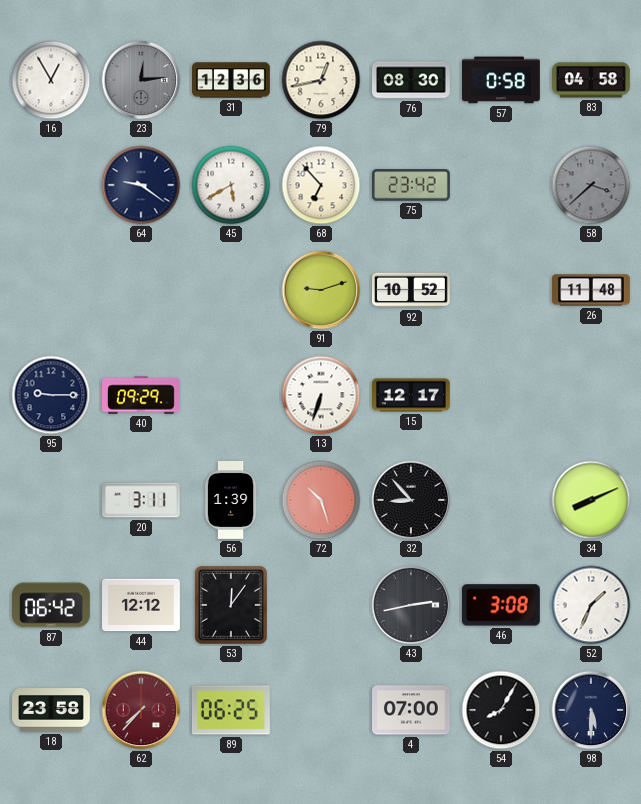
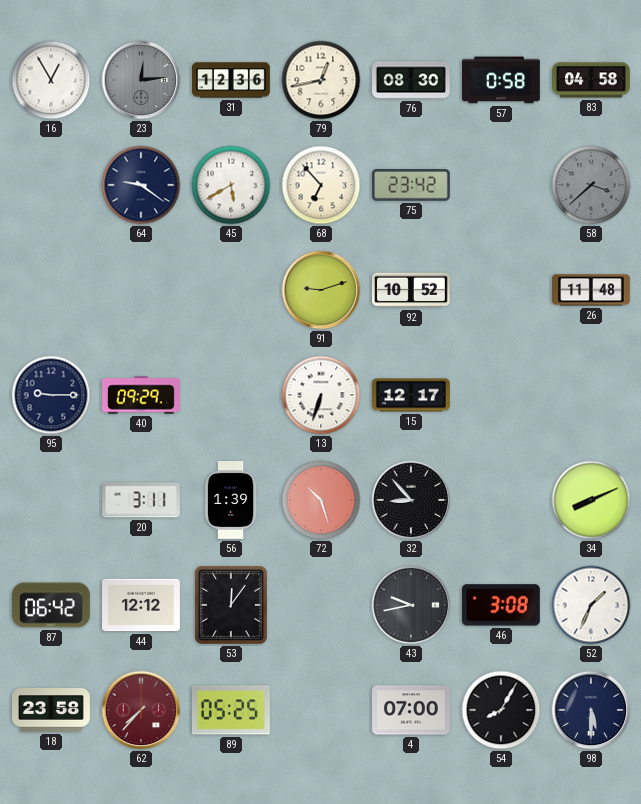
43: 2:43 -> 9:43 (411, 605)
89: 06:25 -> 05:25 (231, 710)
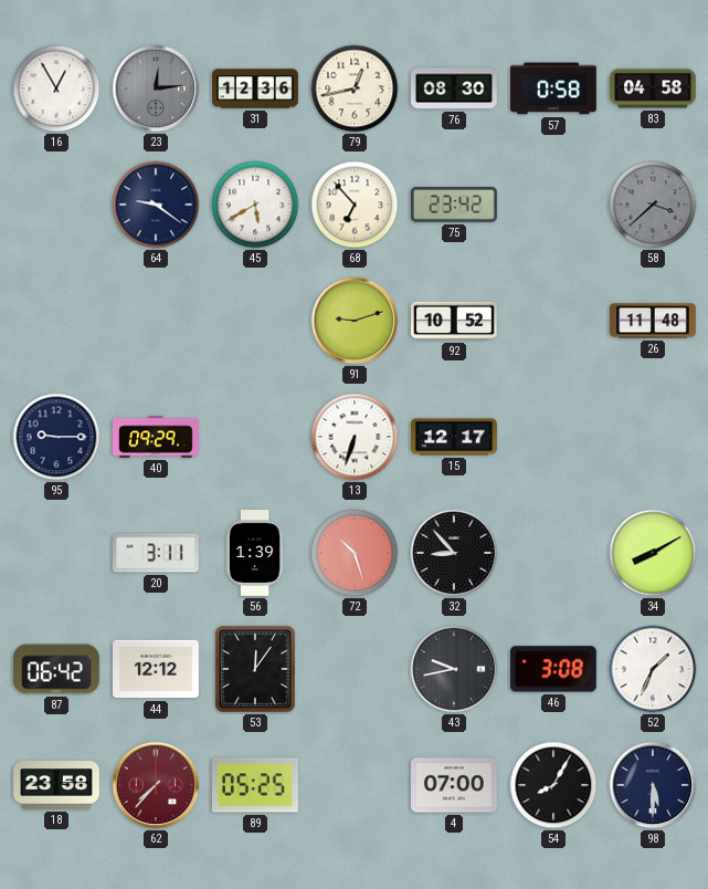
34: 8:11 -> 8:10 (653, 553)
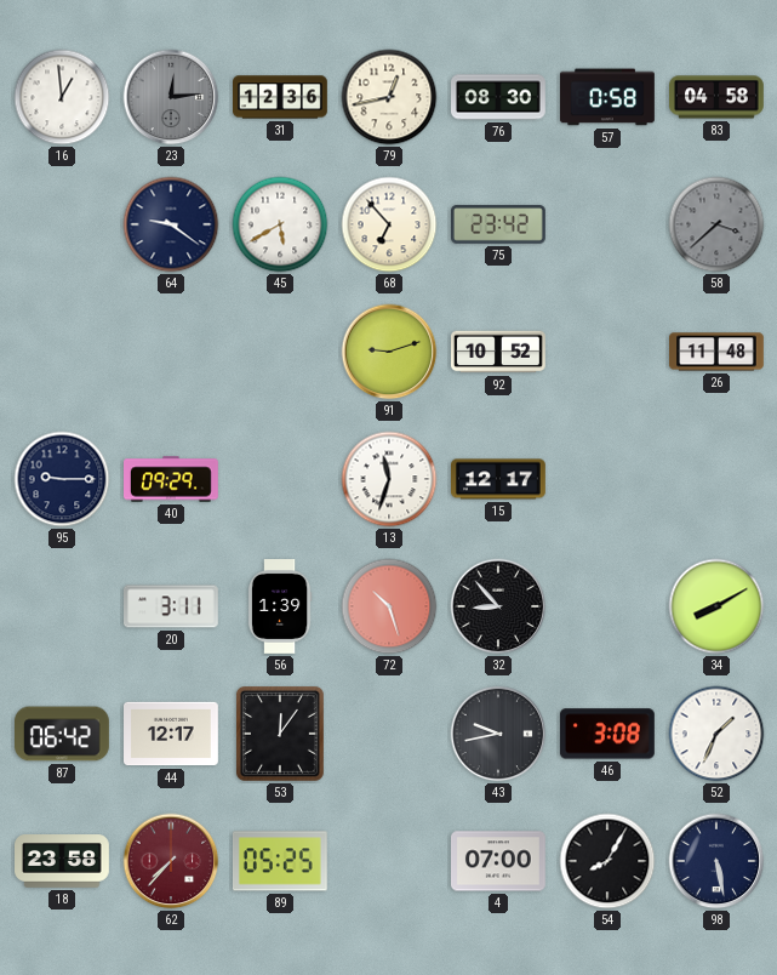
16: 12:55 -> 12:59 (62, 97)
13: 6:33 -> 11:33 (389, 479)
44: 12:12 -> 12:17 (172, 734)
98: 5:30 -> 5:28 (716, 861)
